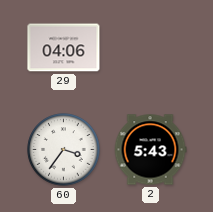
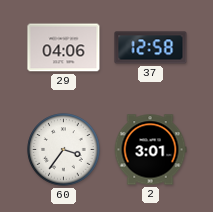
37: none -> 12:58 (151, 48)
2: 5:43 -> 3:01 (150, 150)
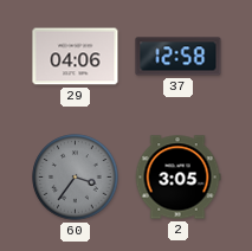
60 dial: white -> grey (76, 178)
2: 3:01 -> 3:05 (177, 178)
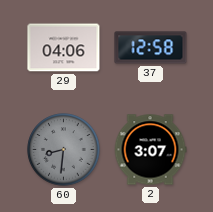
60: 3:36 -> 8:31 (64, 150)
2: 3:05 -> 3:07 (150, 150)
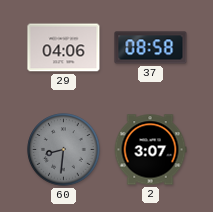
37: 12:58 -> 08:58 (151, 48)
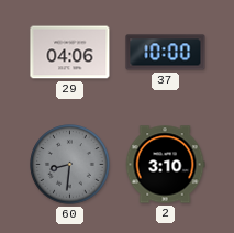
37: 08:58 -> 10:00 (166, 53)
2: 3:07 -> 3:10 (165, 165)
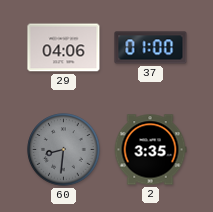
37: 10:00 -> 01:00 (151, 48)
2: 3:10 -> 3:35 (150, 150)
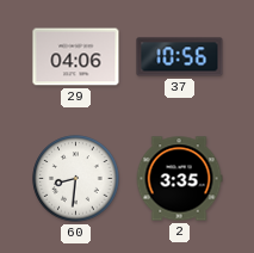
37: 01:00 -> 10:56 (180, 57)
60 dial: grey -> white (76, 179)
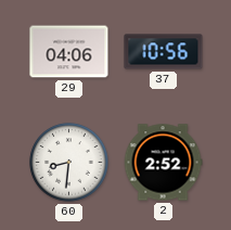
2: 3:35 -> 2:52 (163, 163)
